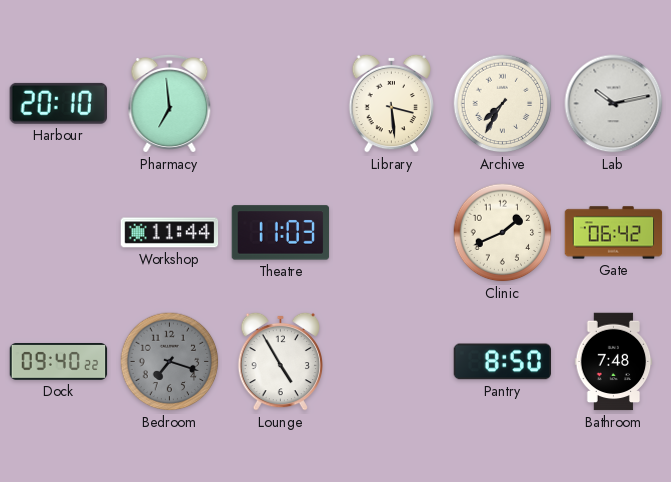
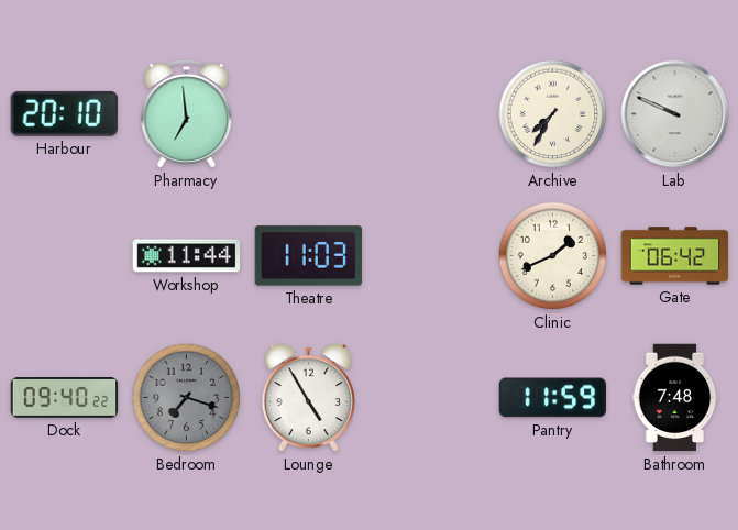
Library: 3:29 -> none (392, 103)
Lab: 10:13 -> 9:49 (675, 114)
Pantry: 8:50 -> 11:59 (552, 398)
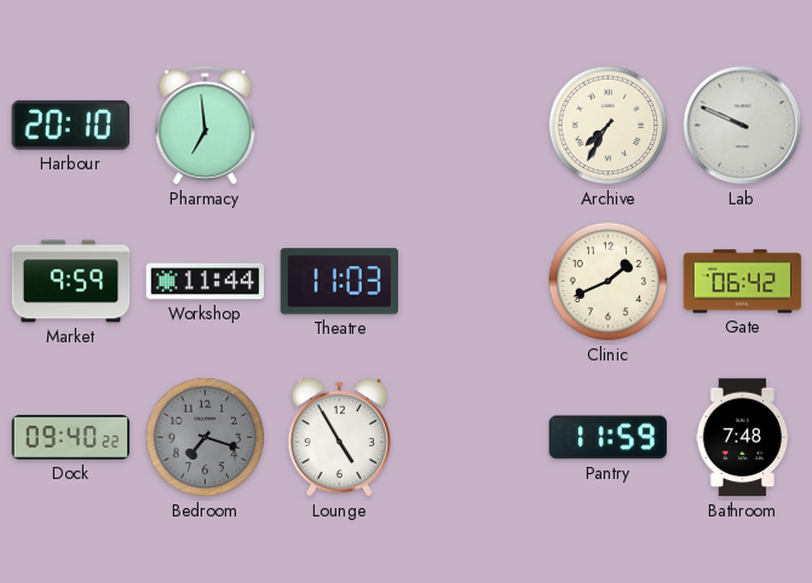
Market: none -> 9:59 (71, 282)
